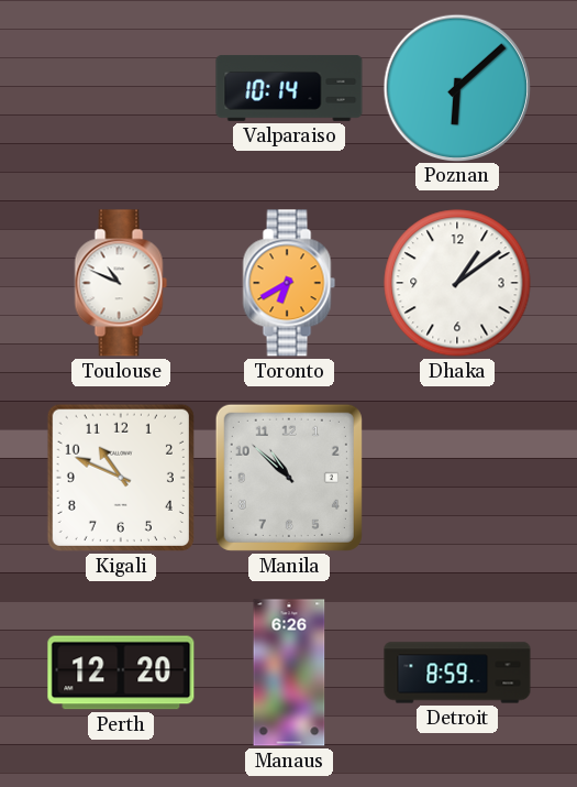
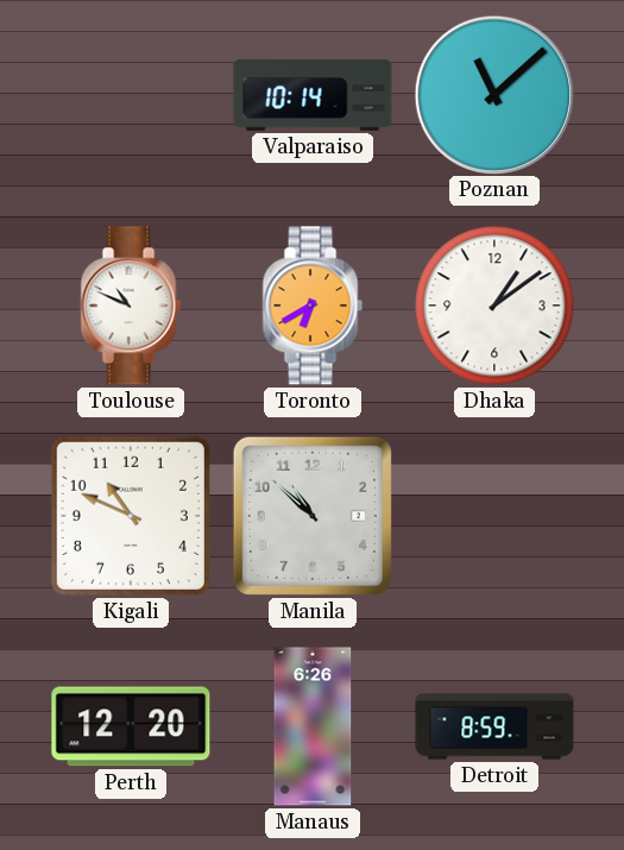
Poznan: 6:08 -> 11:08 (493, 94)
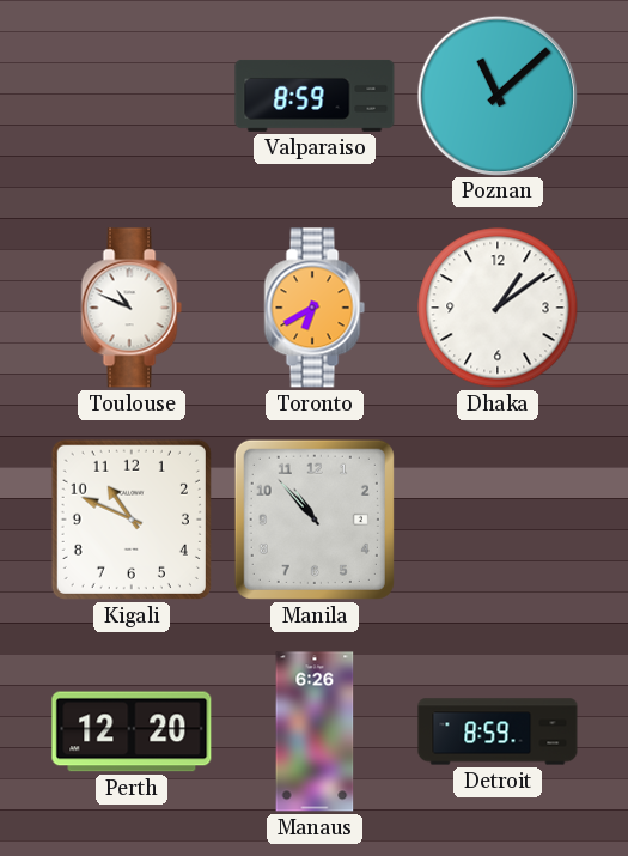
Valparaiso: 10:14 -> 8:59 (315, 96)
Manila: 10:52 -> 10:53 (315, 520)
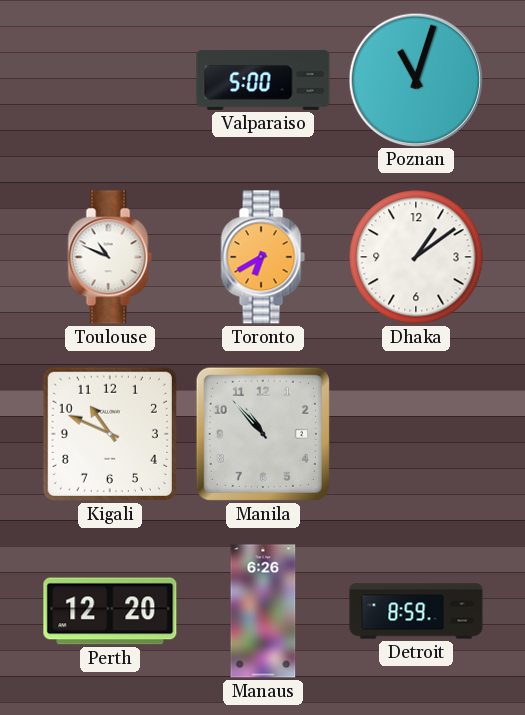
Valparaiso: 8:59 -> 5:00 (263, 80)
Poznan: 11:08 -> 11:03 (415, 79)
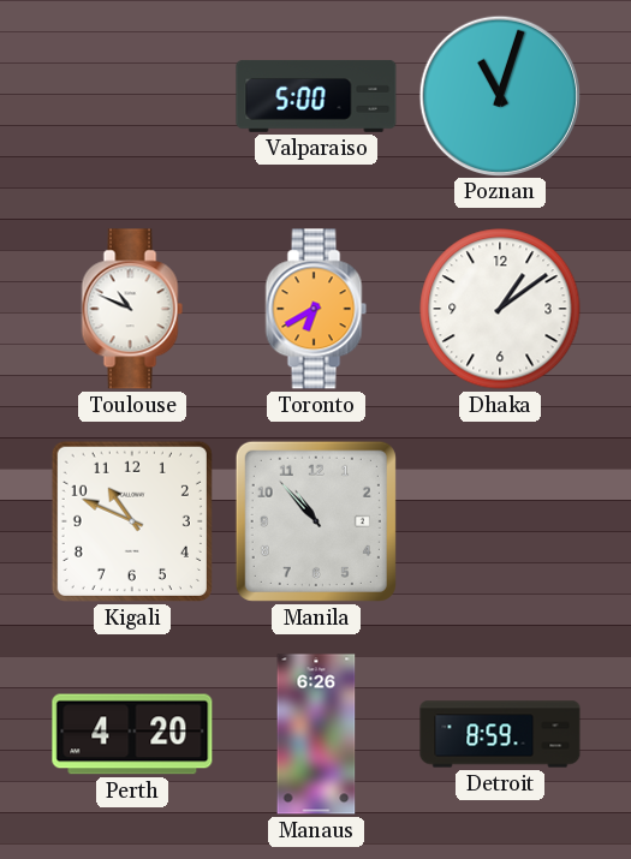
Perth: 12:20 -> 4:20 (132, 734)
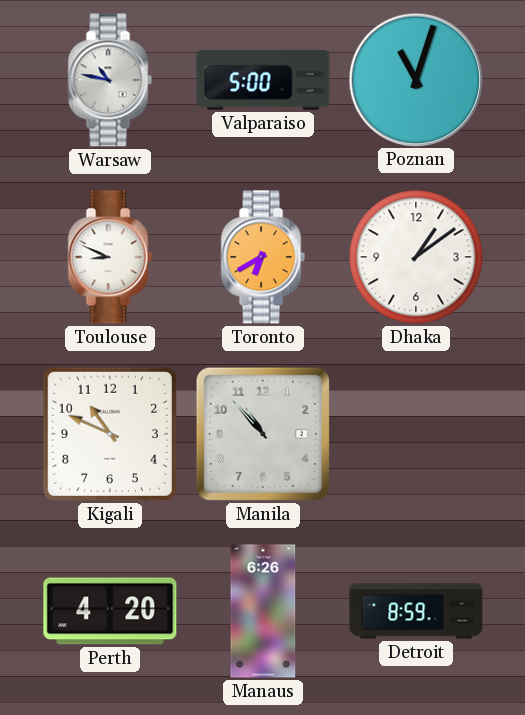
Warsaw: none -> 10:47 (110, 80)
Toulouse: 10:49 -> 8:49 (110, 257)
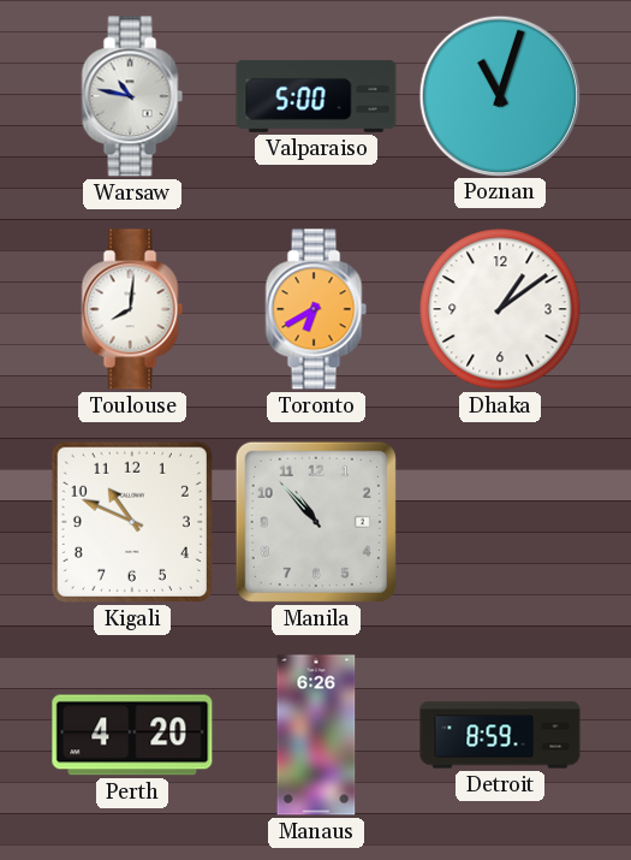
Toulouse: 8:49 -> 8:01 (132, 309)
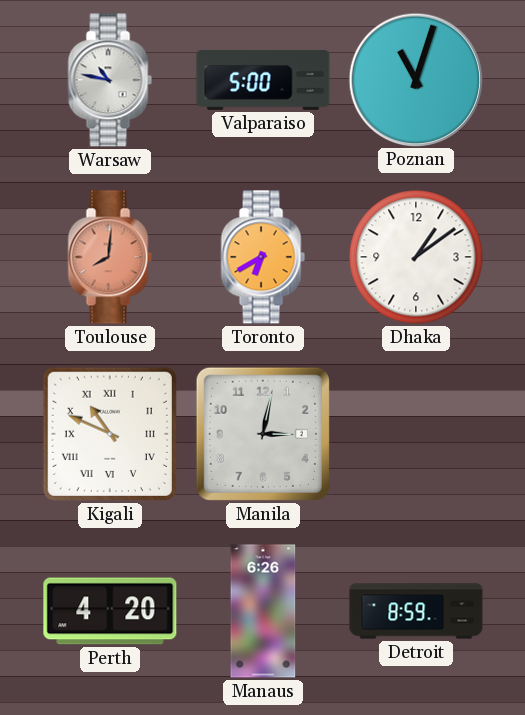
Toulouse dial: white -> salmon (110, 257)
Kigali numerals: Arabic -> Roman (110, 434)
Manila: 10:53 -> 3:02 (263, 434)
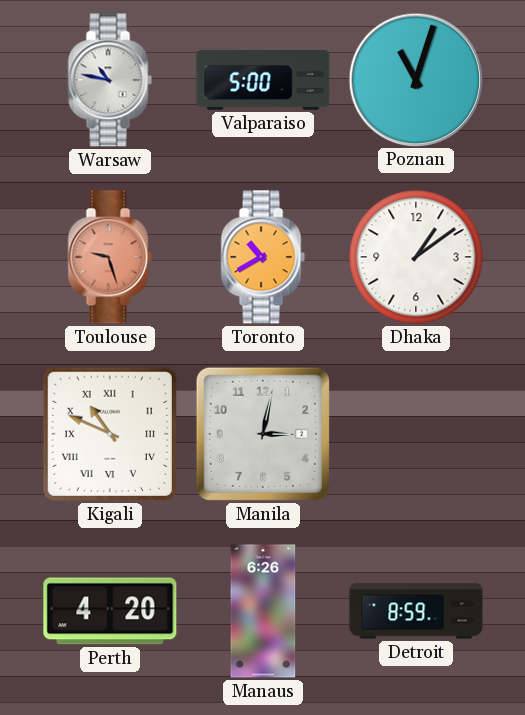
Toulouse: 8:01 -> 9:27 (110, 257)
Toronto: 6:40 -> 10:40 (263, 257)
